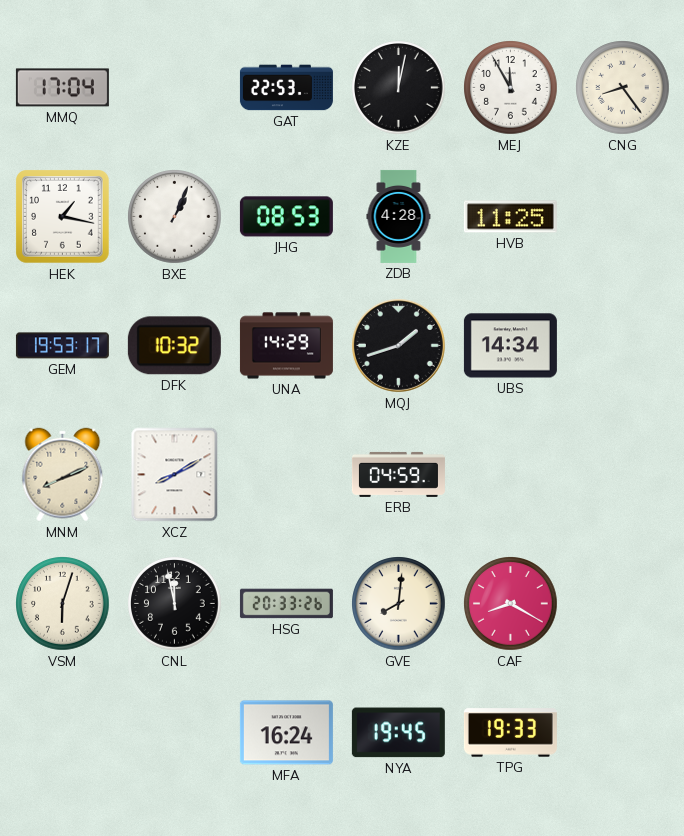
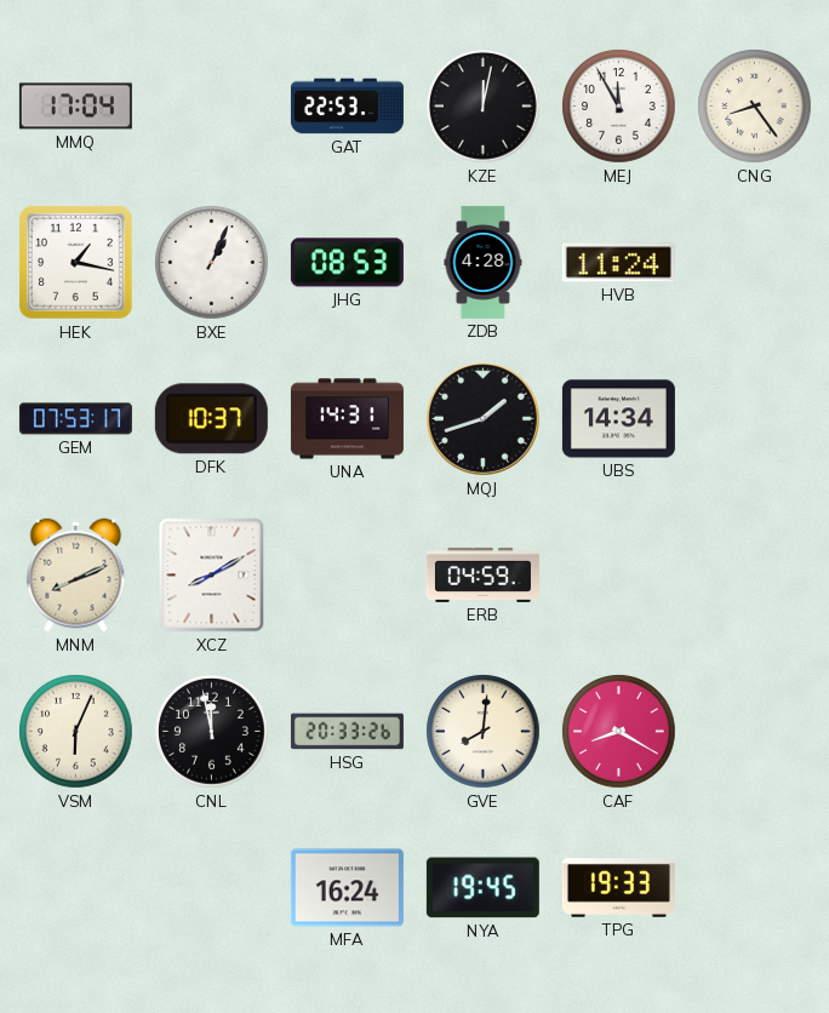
HVB: 11:25 -> 11:24 (618, 263)
GEM: 19:53 -> 07:53 (75, 419)
DFK: 10:32 -> 10:37 (211, 419)
UNA: 14:29 -> 14:31 (347, 419)
VSM: 6:03 -> 6:04 (76, 732)
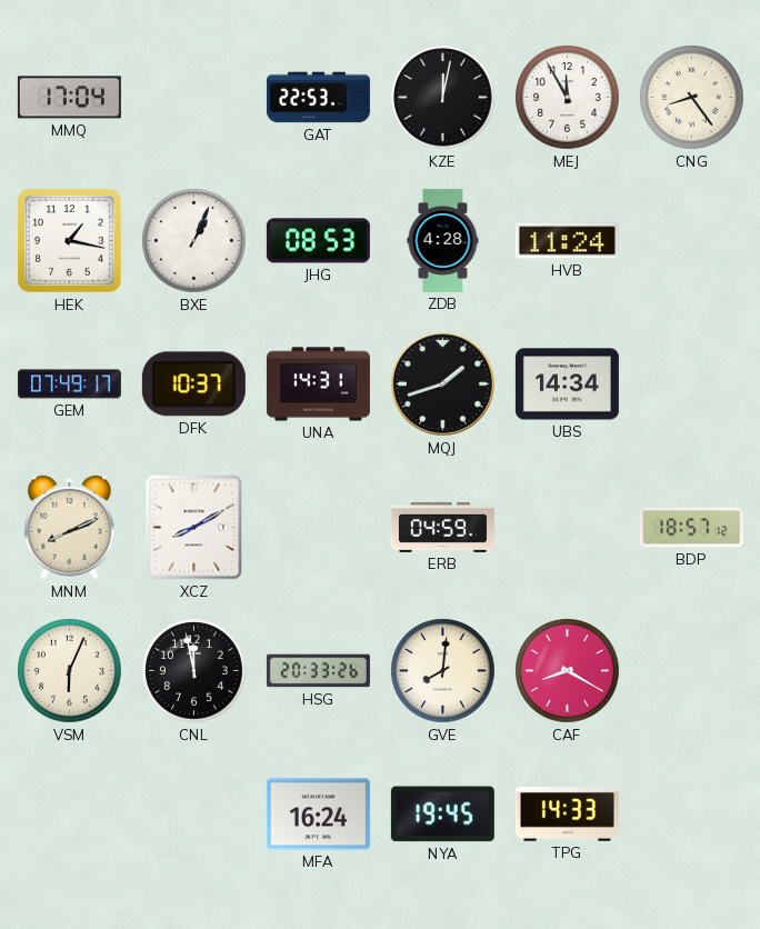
GEM: 07:53 -> 07:49 (69, 384)
BDP: none -> 18:57 (691, 528)
TPG: 19:33 -> 14:33 (567, 815)
